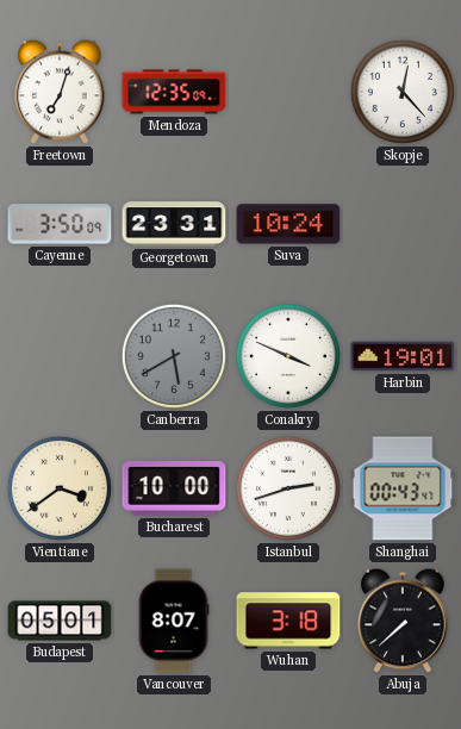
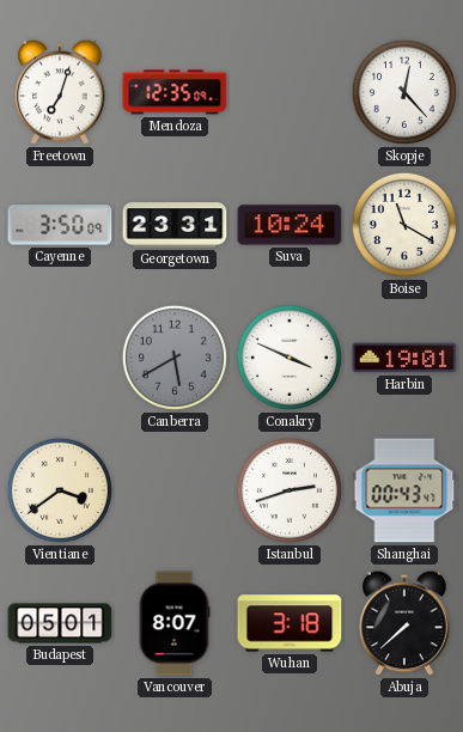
Boise: none -> 11:20 (404, 225)
Bucharest: 10:00 -> none (174, 490)
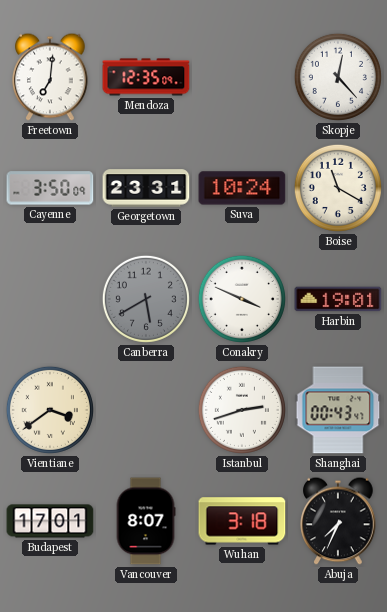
Freetown: 7:03 -> 7:01 (50, 77)
Budapest: 05:01 -> 17:01 (50, 521)
Abuja: 7:38 -> 7:34 (338, 521)
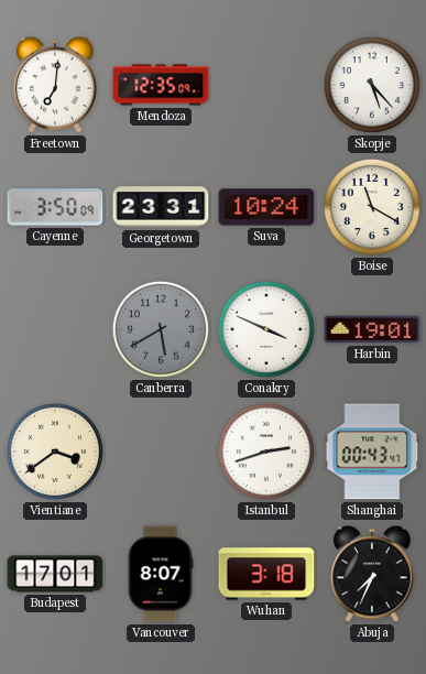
Skopje: 12:23 -> 5:23 (372, 85)
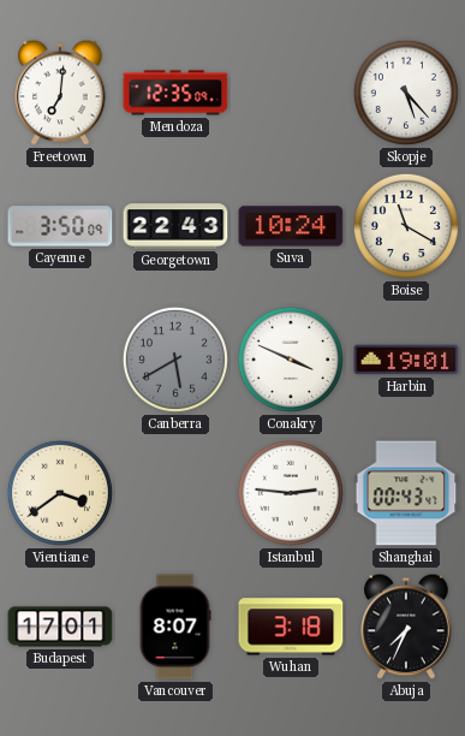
Georgetown: 23:31 -> 22:43 (175, 226)
Istanbul: 2:42 -> 2:46 (291, 493)
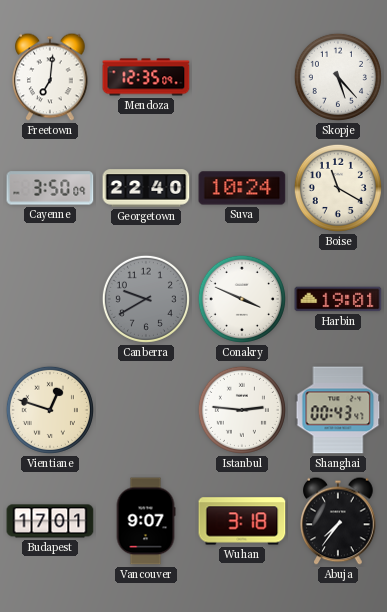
Georgetown: 22:43 -> 22:40 (146, 188)
Canberra: 5:40 -> 9:40 (146, 299)
Vientiane: 3:39 -> 12:48 (50, 410)
Vancouver: 8:07 -> 9:07 (146, 521)
Abuja: 7:34 -> 7:36 (338, 521)
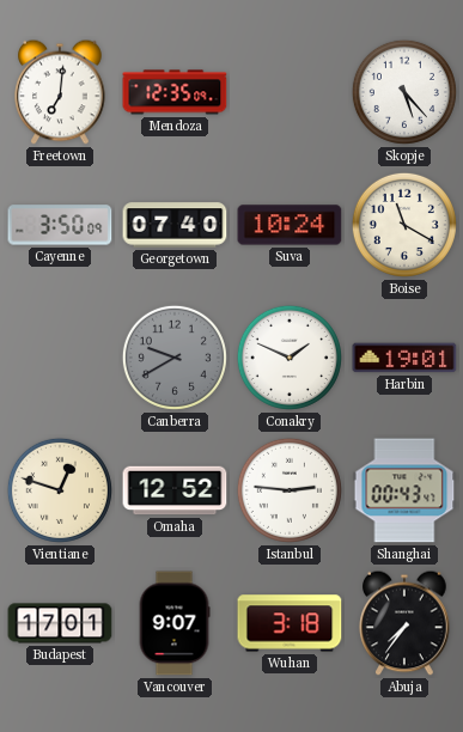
Georgetown: 22:40 -> 07:40 (175, 225)
Conakry: 3:49 -> 1:49 (290, 358)
Omaha: none -> 12:52 (175, 490)
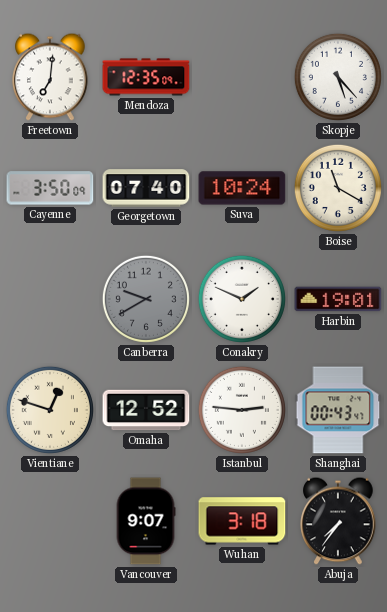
Budapest: 17:01 -> none (60, 623)
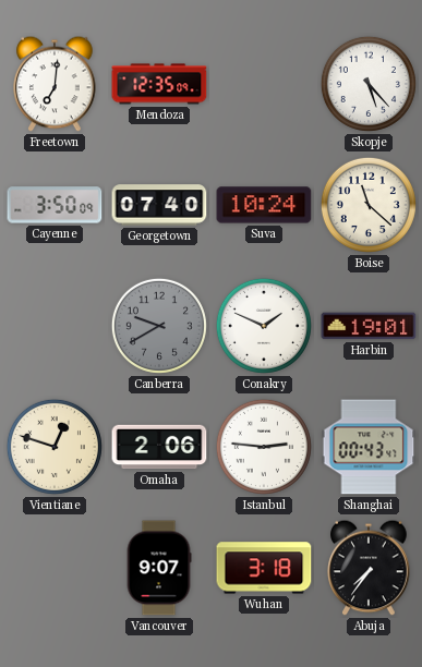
Boise: 11:20 -> 11:22 (369, 205)
Omaha: 12:52 -> 2:06 (159, 447)
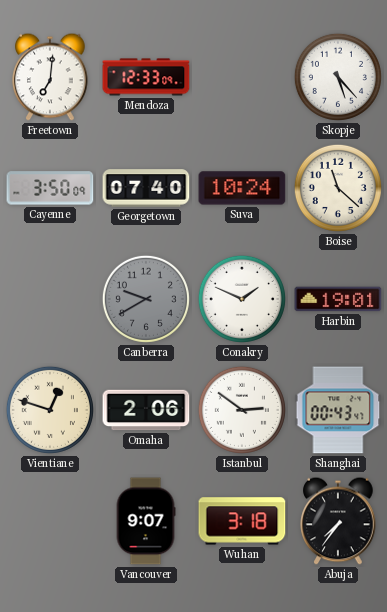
Mendoza: 12:35 -> 12:33 (146, 77)
Istanbul: 2:46 -> 2:51 (242, 410)
